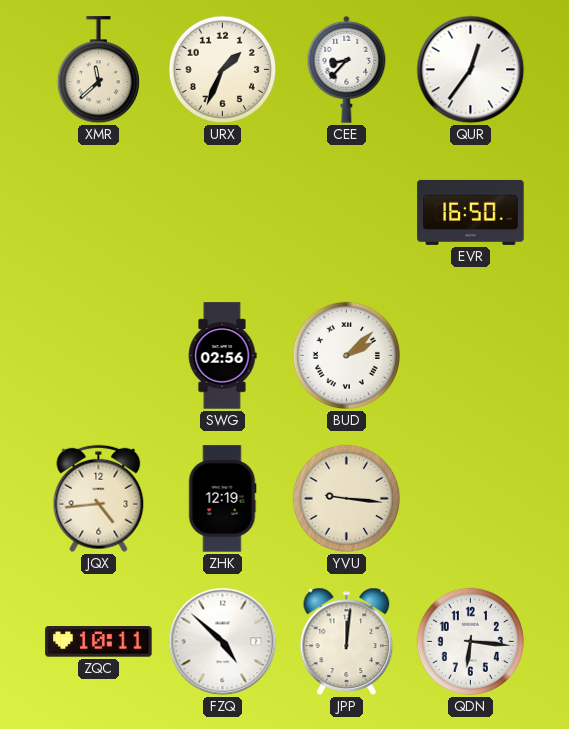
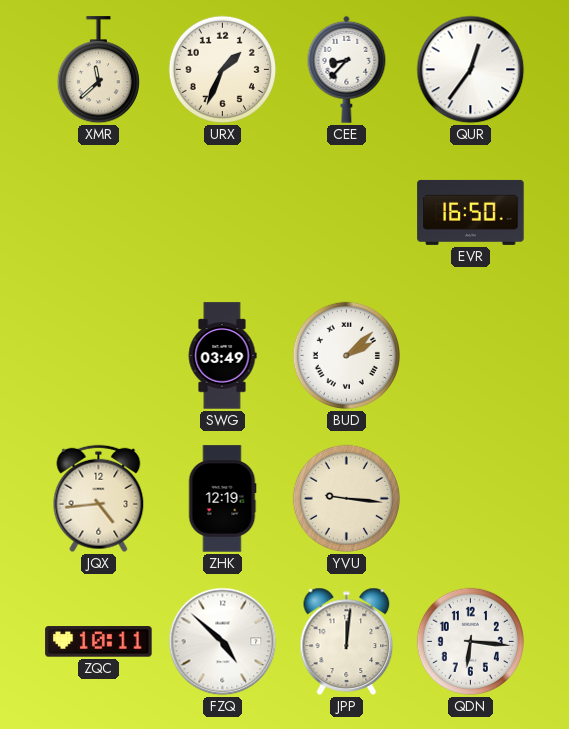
SWG: 02:56 -> 03:49 (222, 356)
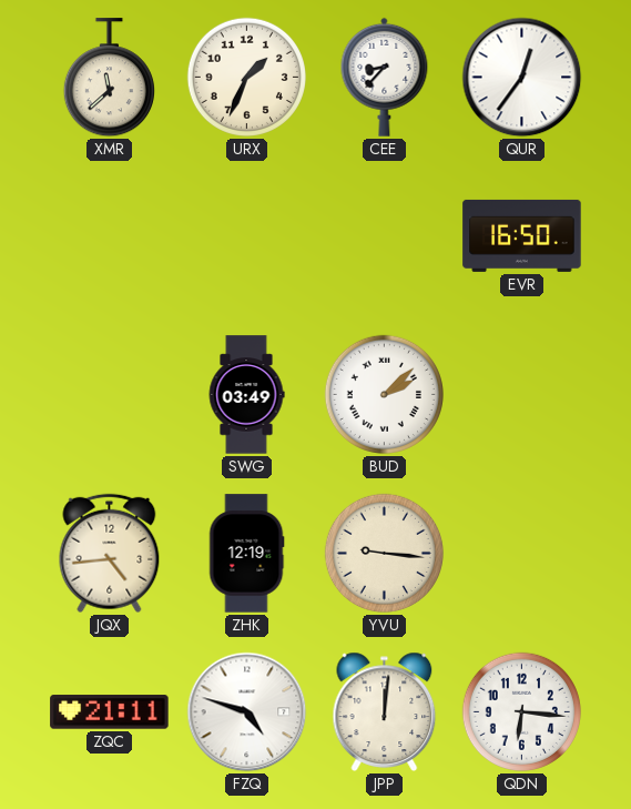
ZQC: 10:11 -> 21:11 (110, 712)
FZQ: 4:52 -> 4:48 (247, 712)
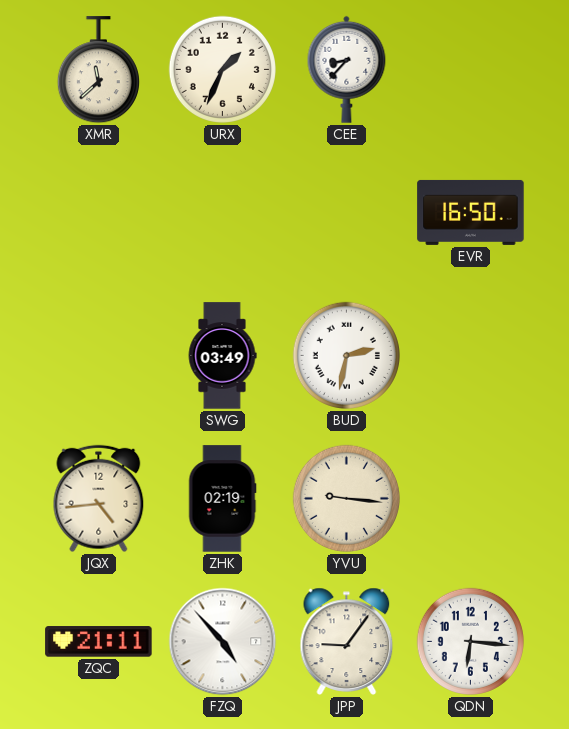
QUR: 12:36 -> none (522, 78)
BUD: 2:08 -> 2:32 (346, 355)
ZHK: 12:19 -> 02:19 (222, 499)
FZQ: 4:48 -> 4:53 (223, 642)
JPP: 12:01 -> 9:06 (347, 641)
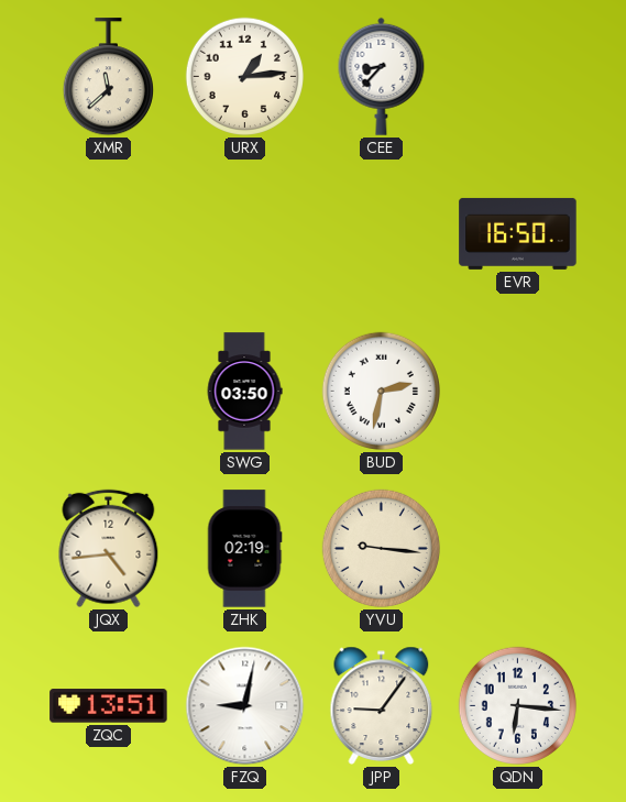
URX: 1:34 -> 1:14 (244, 76)
SWG: 03:49 -> 03:50 (244, 392)
ZQC: 21:11 -> 13:51 (109, 706)
FZQ: 4:53 -> 9:02 (245, 706)
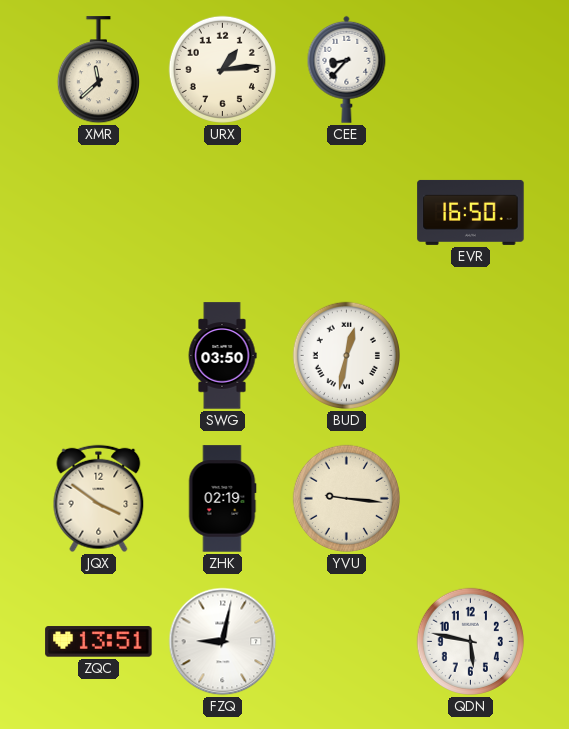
BUD: 2:32 -> 12:32 (346, 355)
JQX: 4:44 -> 3:51 (99, 499)
JPP: 9:06 -> none (382, 705)
QDN: 6:16 -> 5:47 (470, 641)
